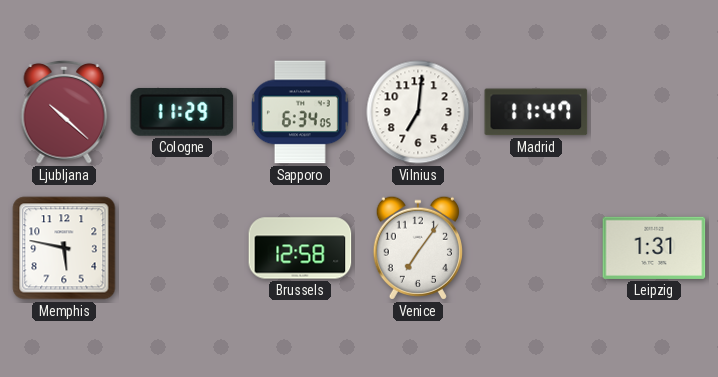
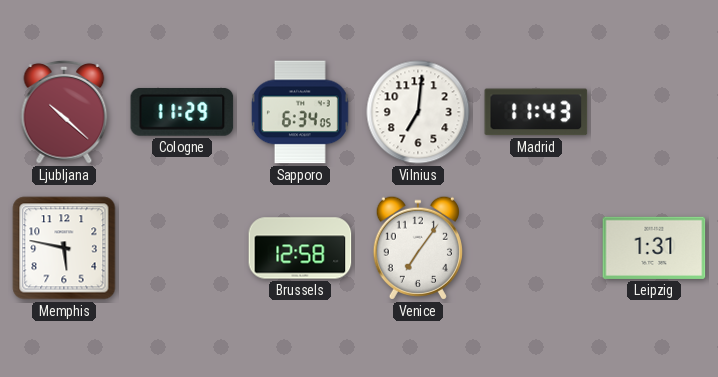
Madrid: 11:47 -> 11:43 (536, 112)
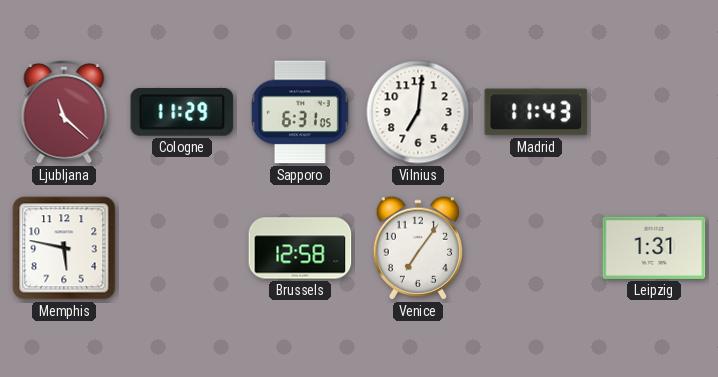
Ljubljana: 10:22 -> 11:22 (64, 112)
Sapporo: 6:34 -> 6:31 (300, 112)
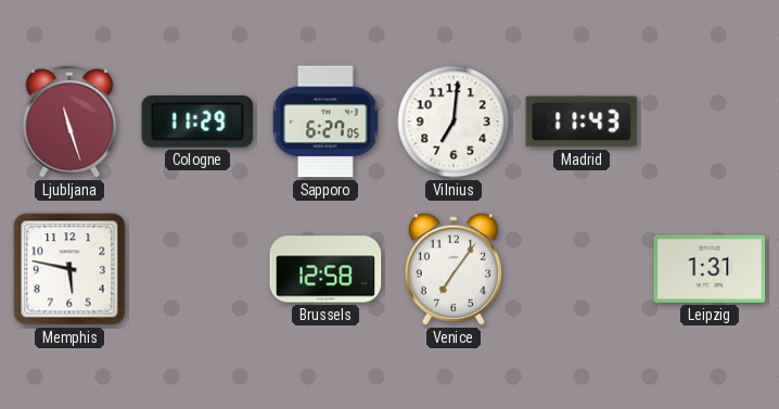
Ljubljana: 11:22 -> 11:27 (69, 122)
Sapporo: 6:31 -> 6:27 (325, 122)
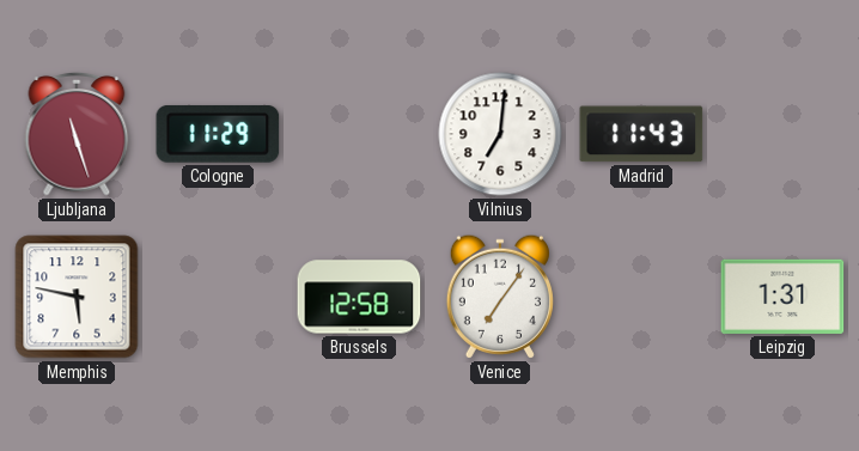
Sapporo: 6:27 -> none (325, 122)
